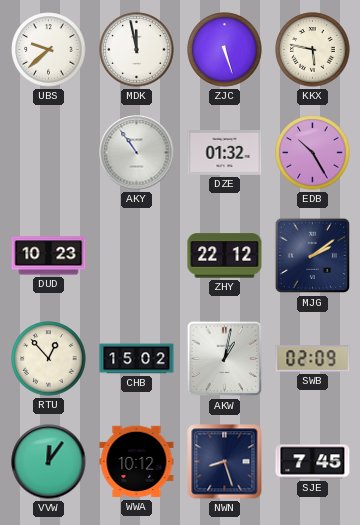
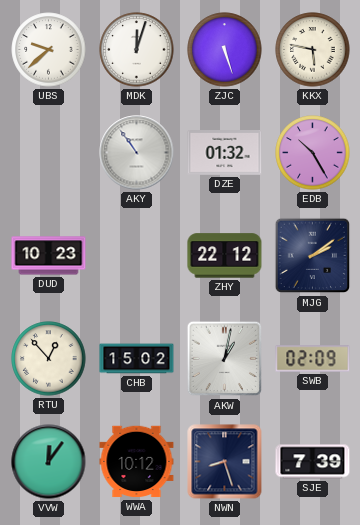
MDK: 11:58 -> 12:03 (137, 50)
SJE: 7:45 -> 7:39 (313, 462)
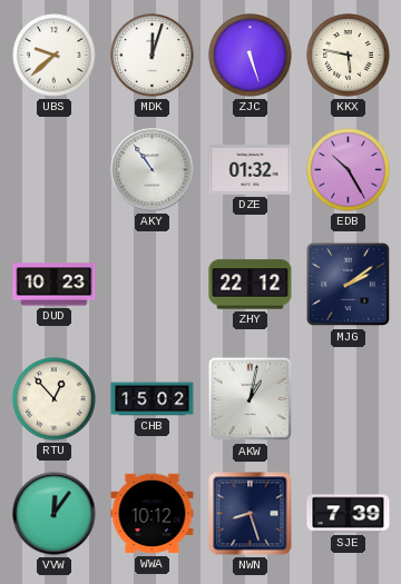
SWB: 02:09 -> none (313, 359)
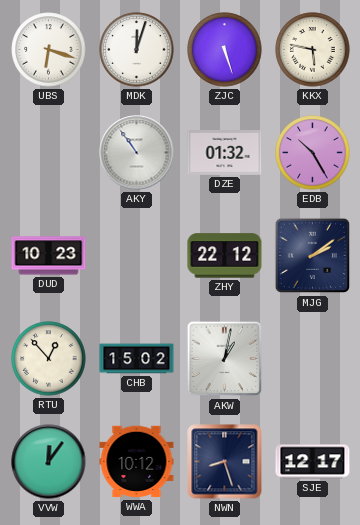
UBS: 9:38 -> 6:18 (49, 50)
SJE: 7:39 -> 12:17 (313, 462)
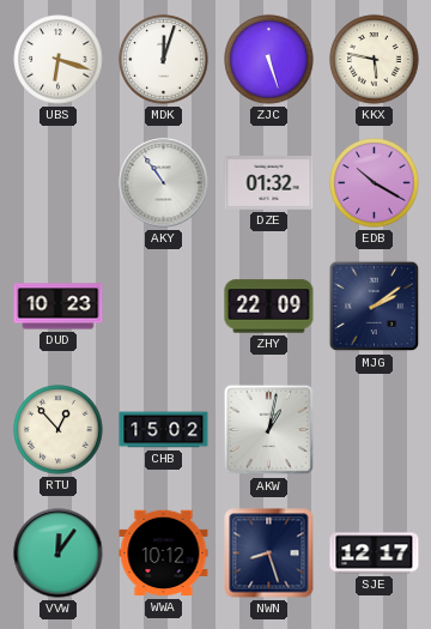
EDB: 10:25 -> 10:20 (375, 183)
ZHY: 22:12 -> 22:09 (269, 307)
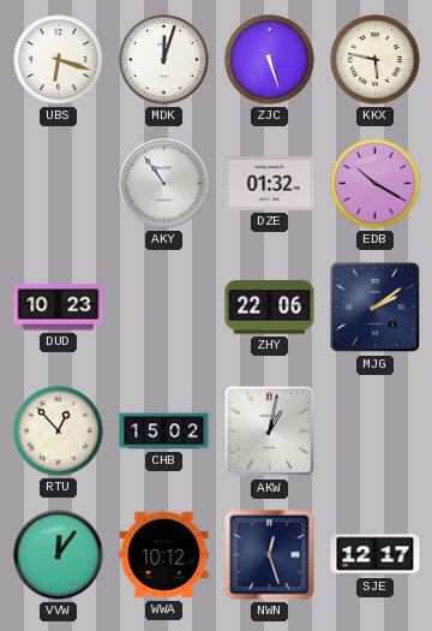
ZHY: 22:09 -> 22:06 (270, 308)
NWN: 8:27 -> 12:27 (270, 555)
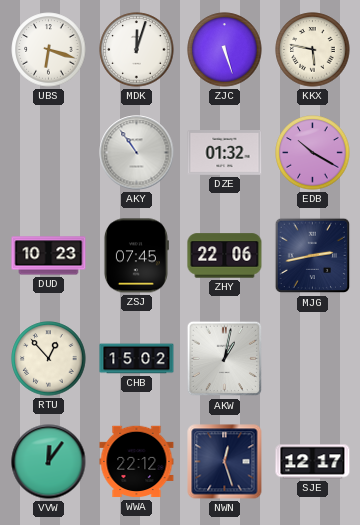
ZSJ: none -> 07:45 (136, 256)
MJG: 2:09 -> 2:43 (313, 256)
WWA: 10:12 -> 22:12 (137, 462)
